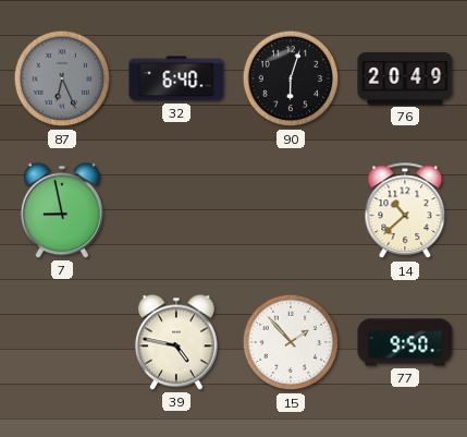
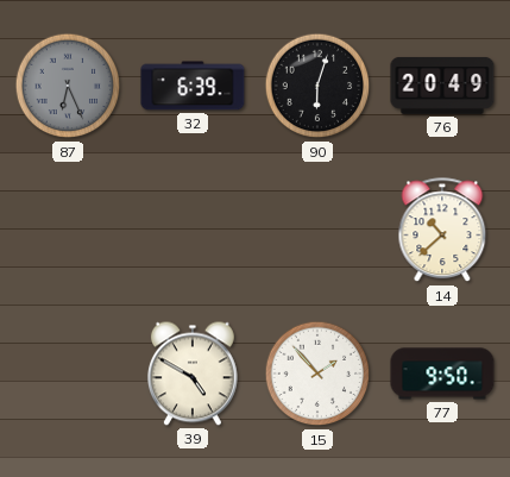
32: 6:40 -> 6:39 (193, 86)
7: 8:58 -> none (62, 210)
39: 4:47 -> 4:50 (193, 374)
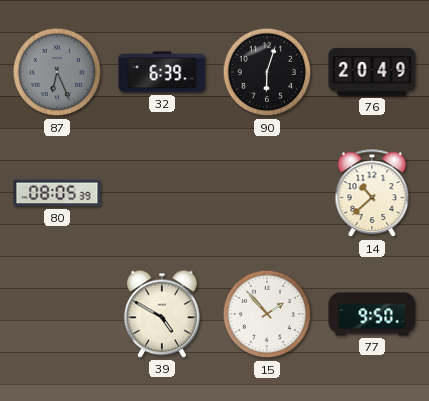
80: none -> 08:05 (57, 193)
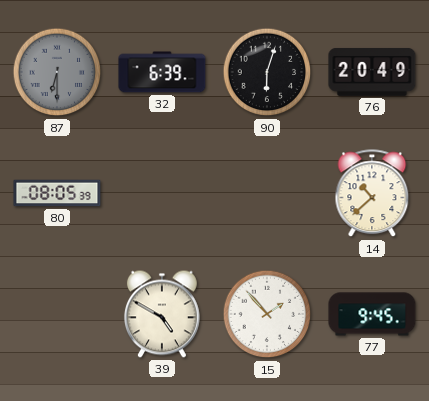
87: 6:26 -> 6:30 (57, 72)
77: 9:50 -> 9:45 (372, 314)
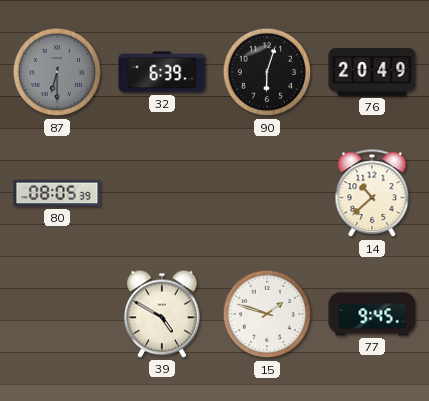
15: 1:53 -> 1:48 (267, 314)
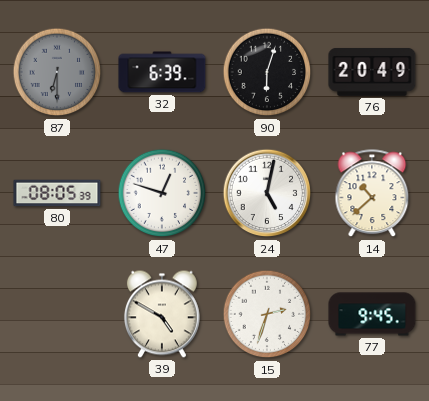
47: none -> 12:48 (162, 193)
24: none -> 5:02 (267, 193)
15: 1:48 -> 2:33 (267, 314)
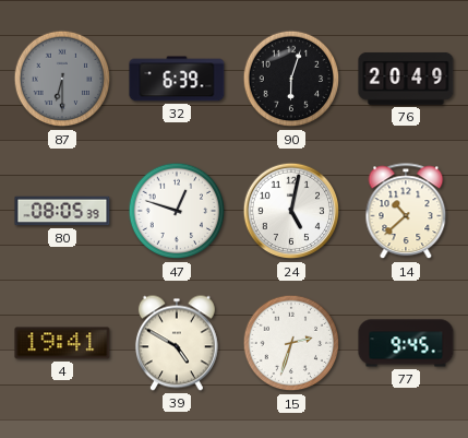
4: none -> 19:41 (62, 343)
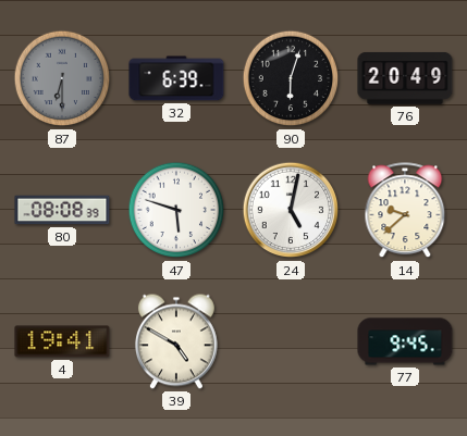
80: 08:05 -> 08:08 (62, 210)
47: 12:48 -> 5:48 (176, 210)
14: 10:38 -> 9:38 (405, 211)
15: 2:33 -> none (291, 343)
